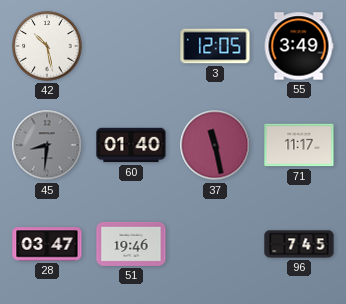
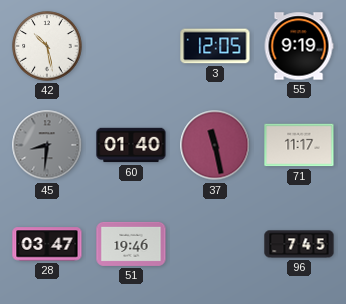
55: 3:49 -> 9:19 (299, 46)
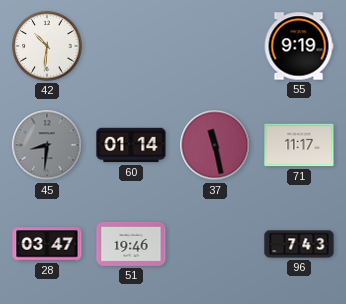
42: 10:28 -> 10:31 (47, 46)
3: 12:05 -> none (215, 46)
60: 01:40 -> 01:14 (131, 145)
96: 7:45 -> 7:43 (299, 244)
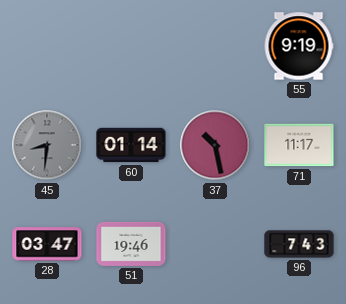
42: 10:31 -> none (47, 46)
37: 11:28 -> 10:28 (215, 145)
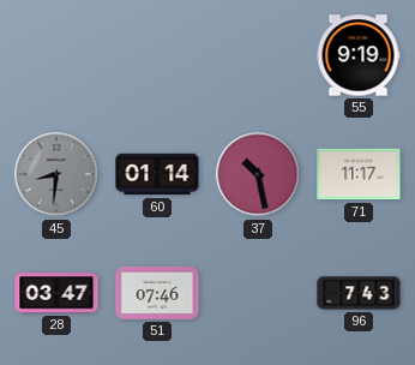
51: 19:46 -> 07:46 (157, 293)
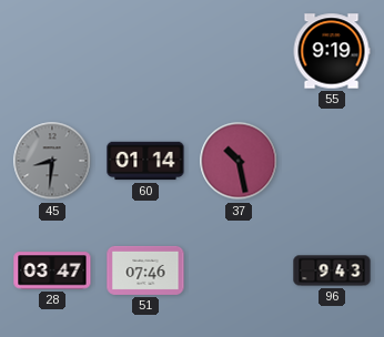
71: 11:17 -> none (359, 174)
96: 7:43 -> 9:43 (332, 270)
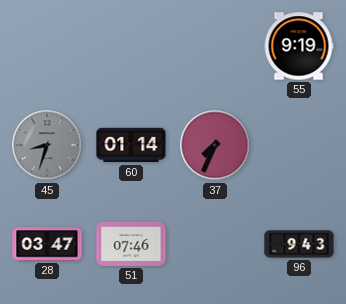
45: 8:31 -> 8:33 (47, 145)
37: 10:28 -> 7:34 (215, 145)
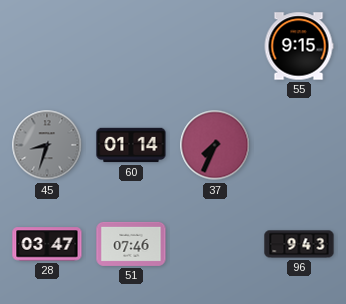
55: 9:19 -> 9:15 (299, 46)
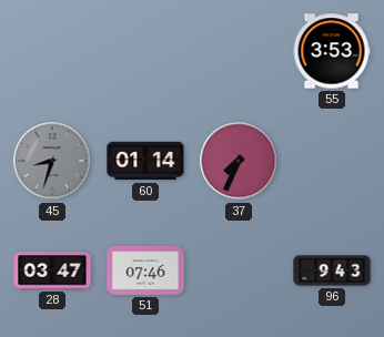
55: 9:15 -> 3:53 (332, 51)
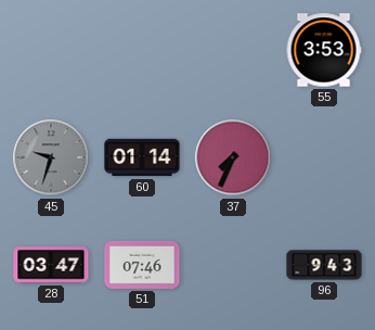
45: 8:33 -> 9:33 (51, 157)
